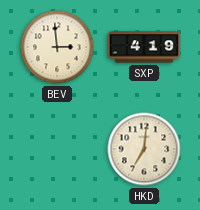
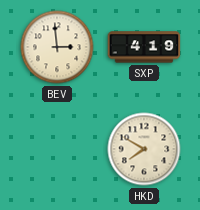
HKD: 7:01 -> 7:50 (144, 149)
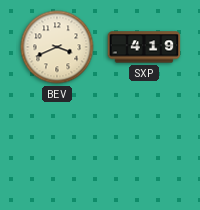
BEV: 2:59 -> 3:41 (57, 47)
HKD: 7:50 -> none (144, 149)
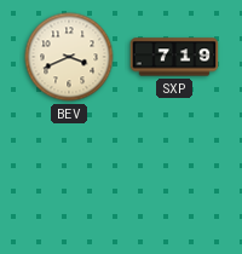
SXP: 4:19 -> 7:19 (174, 57)
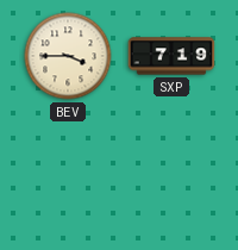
BEV: 3:41 -> 3:45 (68, 56)
